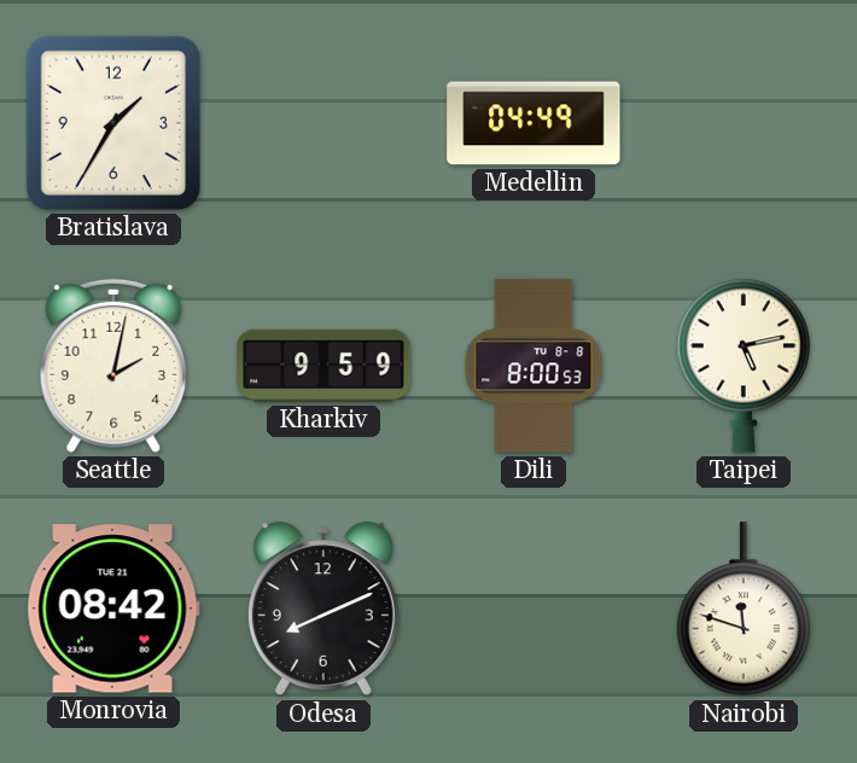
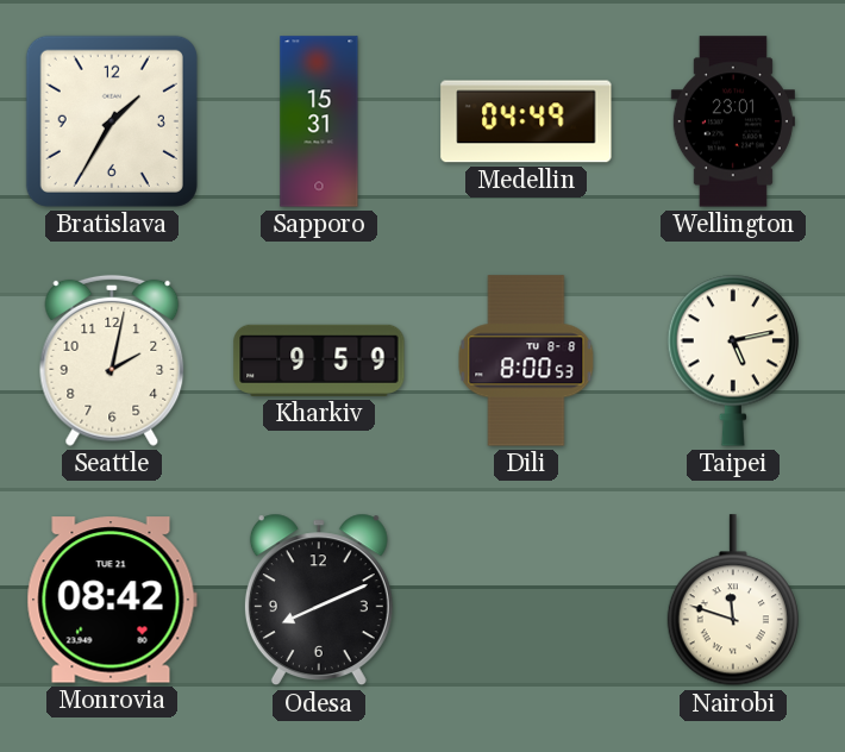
Sapporo: none -> 15:31 (319, 121)
Wellington: none -> 23:01 (733, 121)
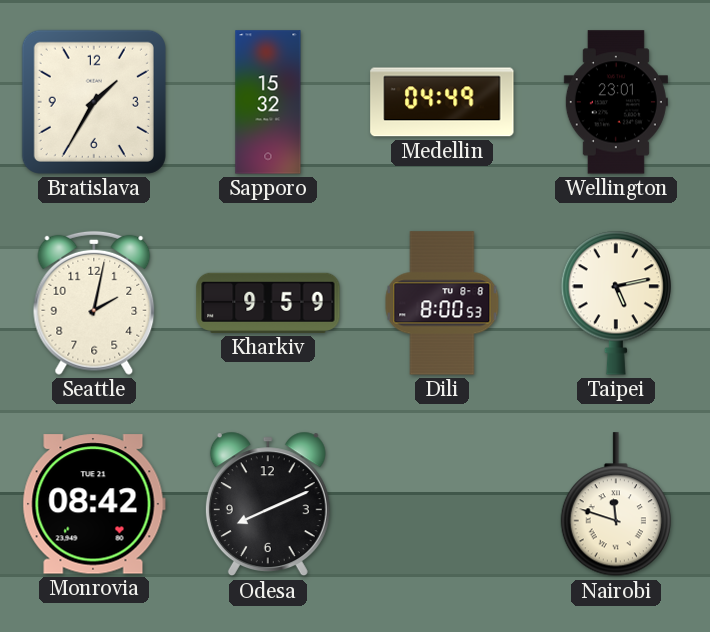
Sapporo: 15:31 -> 15:32 (268, 102)
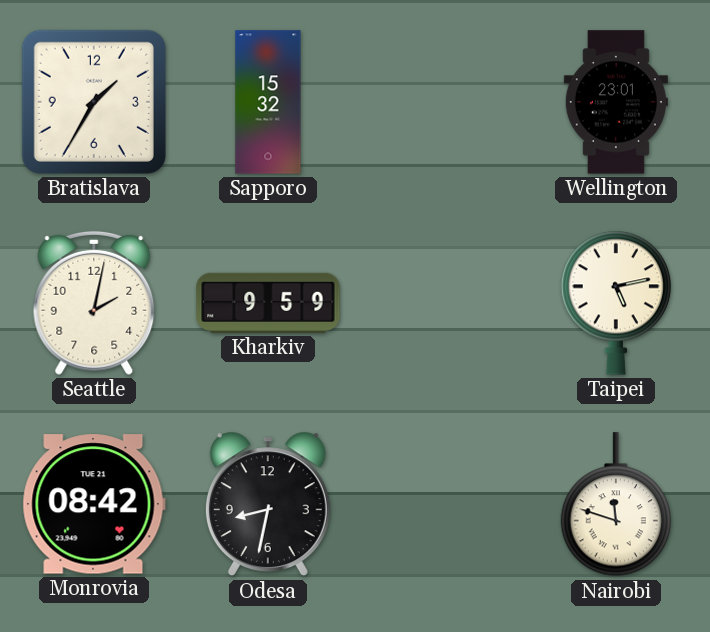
Medellin: 04:49 -> none (442, 102)
Dili: 8:00 -> none (442, 303)
Odesa: 8:11 -> 8:32 (268, 504)
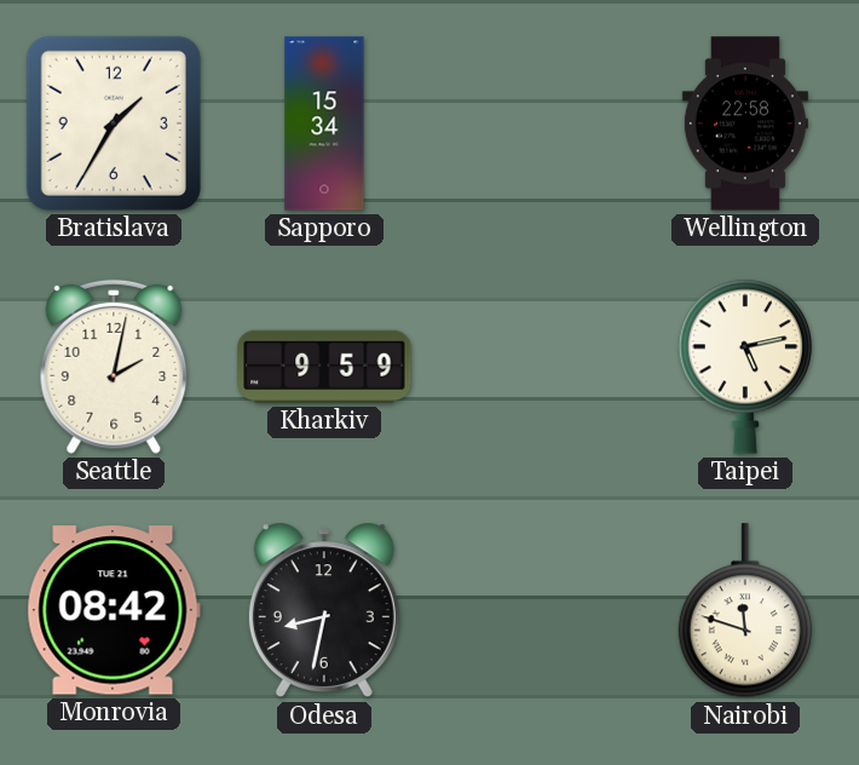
Sapporo: 15:32 -> 15:34 (324, 123)
Wellington: 23:01 -> 22:58 (745, 123)
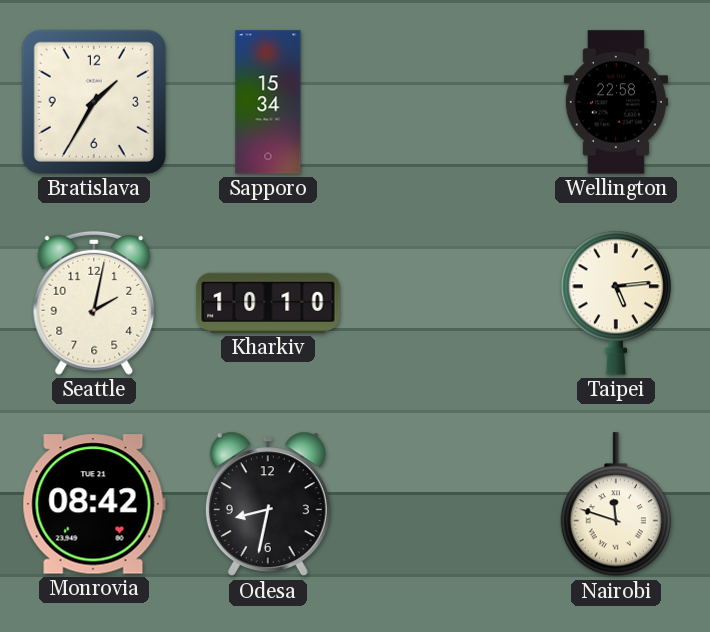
Kharkiv: 9:59 -> 10:10 (268, 303)
Taipei: 5:13 -> 5:14 (616, 303)
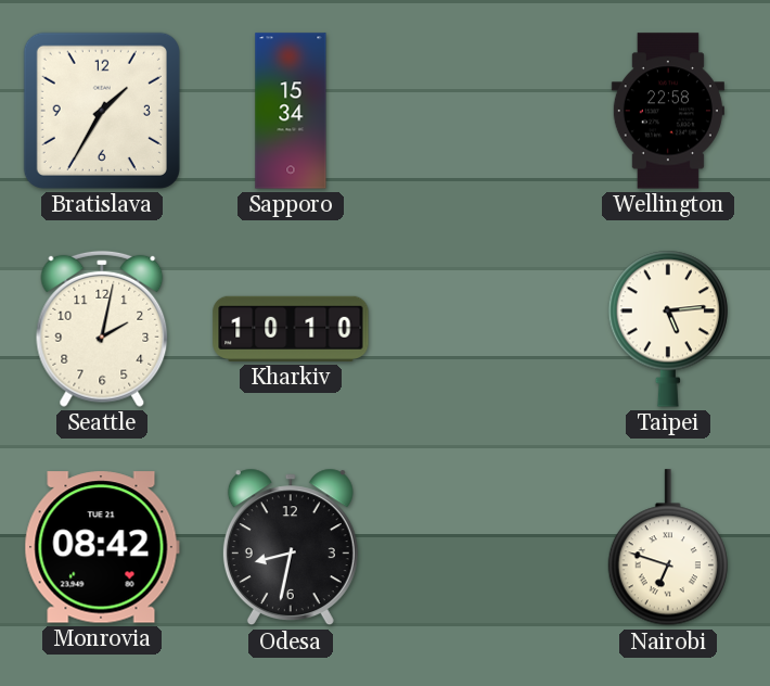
Nairobi: 11:48 -> 6:48 (668, 548)
